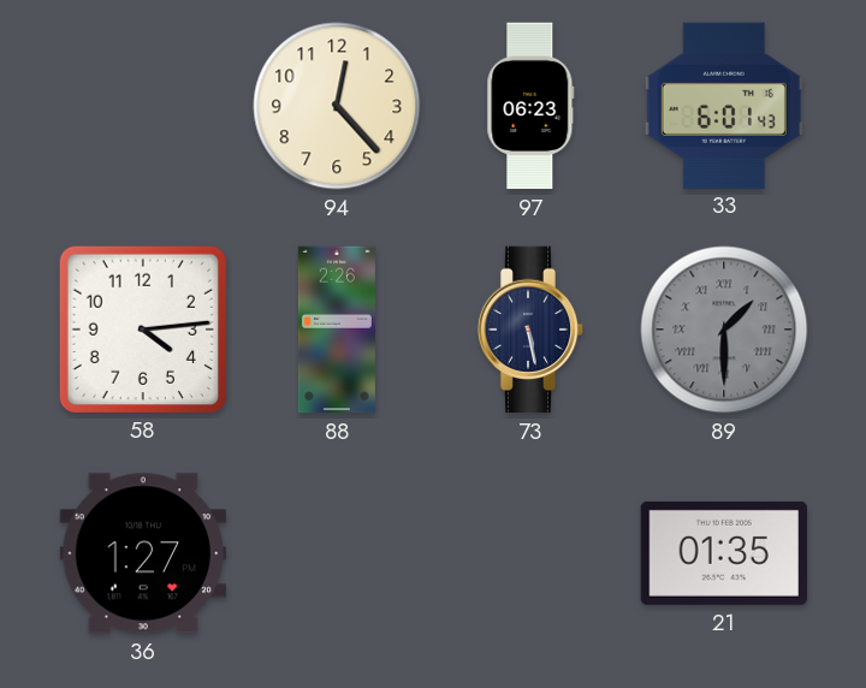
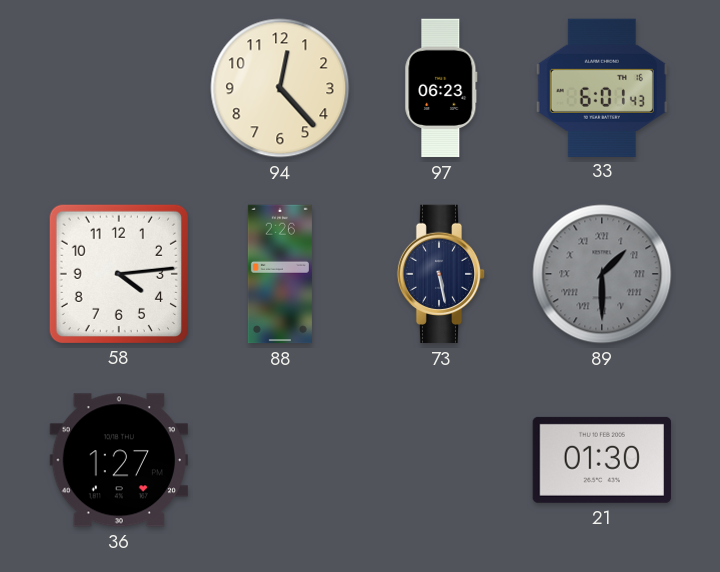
21: 01:35 -> 01:30 (601, 460)
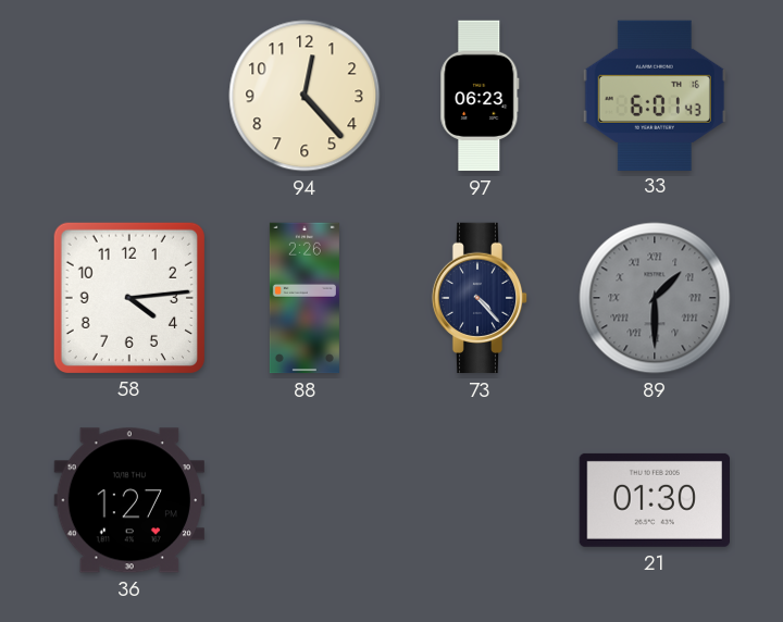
73: 5:28 -> 4:23 (480, 298)
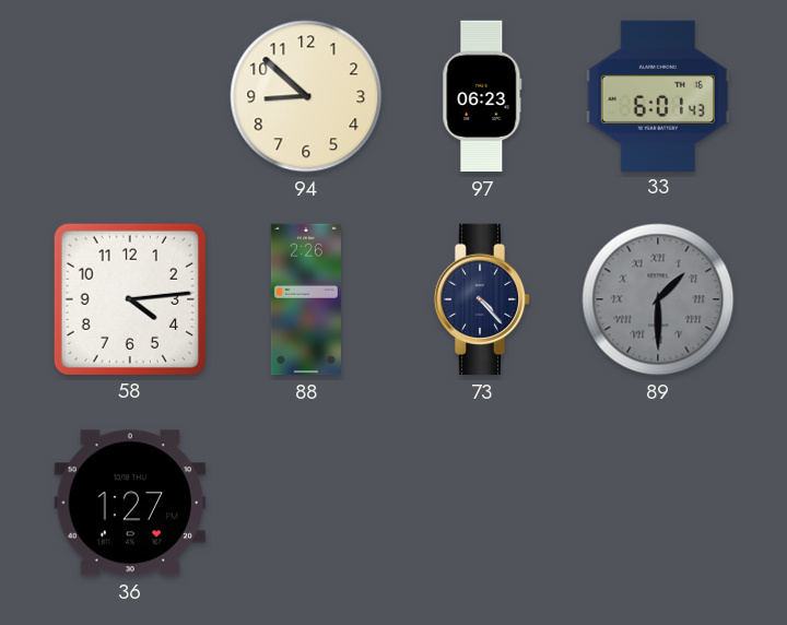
94: 12:23 -> 8:52 (306, 96)
21: 01:30 -> none (654, 500)
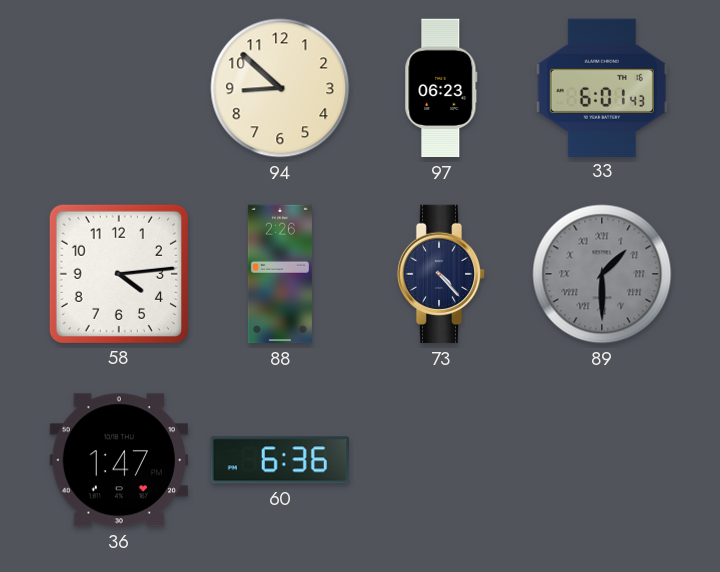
36: 1:27 -> 1:47 (118, 460)
60: none -> 6:36 (279, 460)
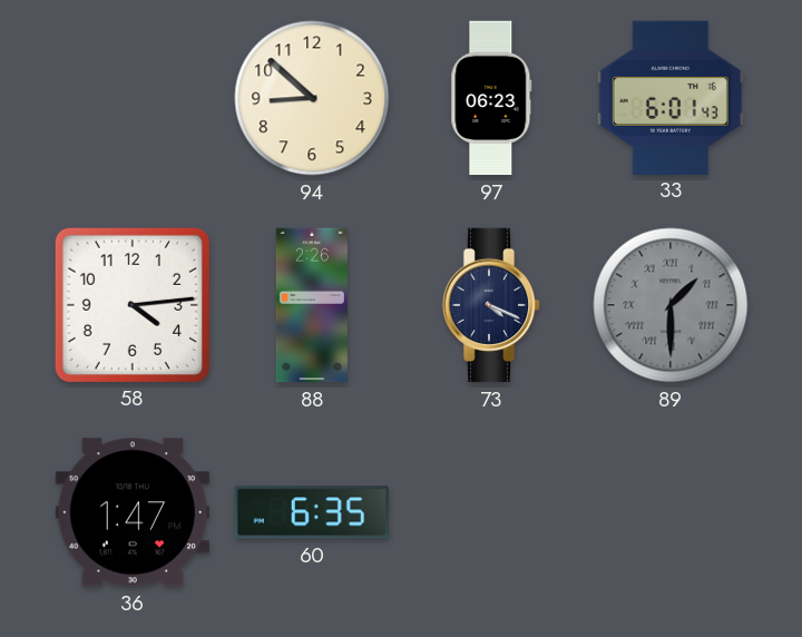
73: 4:23 -> 4:19 (491, 305)
60: 6:36 -> 6:35 (311, 512)
